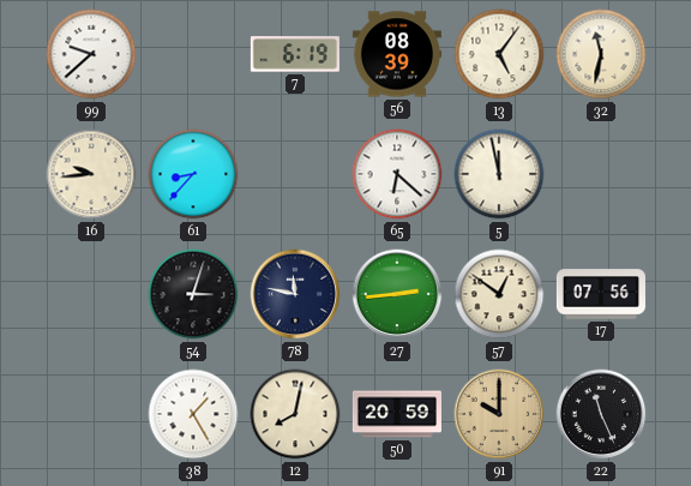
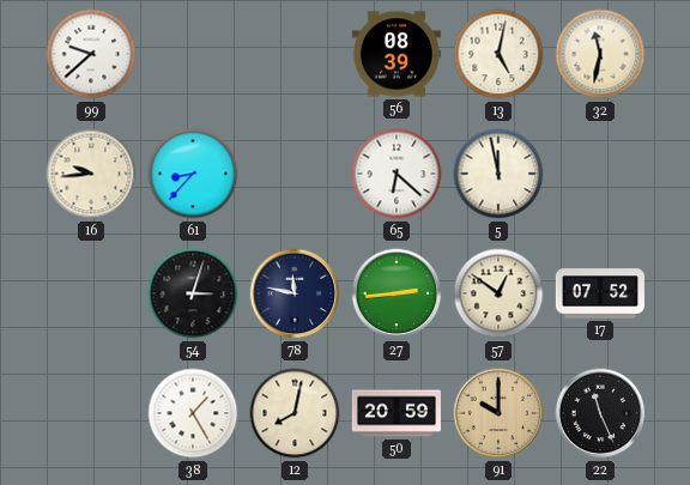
7: 6:19 -> none (295, 54)
13: 5:06 -> 5:02 (498, 54)
17: 07:56 -> 07:52 (600, 293)
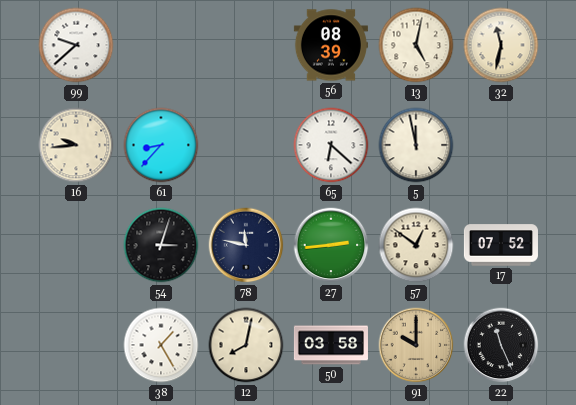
50: 20:59 -> 03:58 (331, 345)
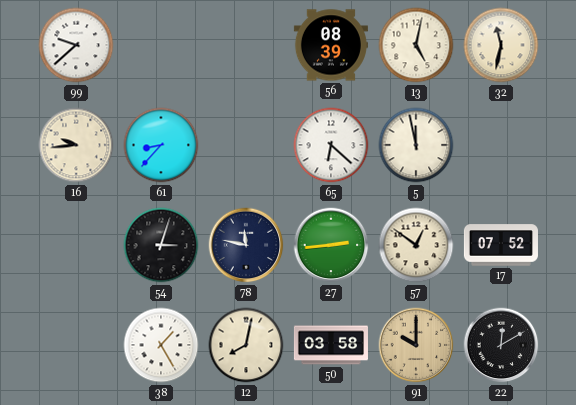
22: 11:26 -> 12:10 (501, 345)
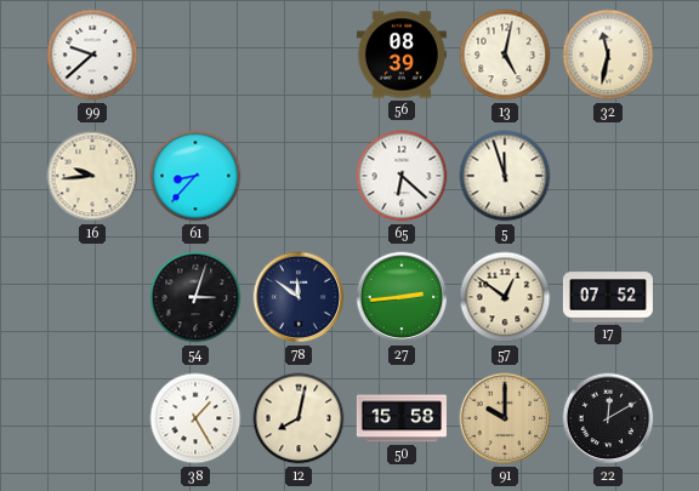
5: 11:58 -> 11:57 (505, 176)
78: 11:47 -> 11:51 (299, 297)
50: 03:58 -> 15:58 (402, 418)
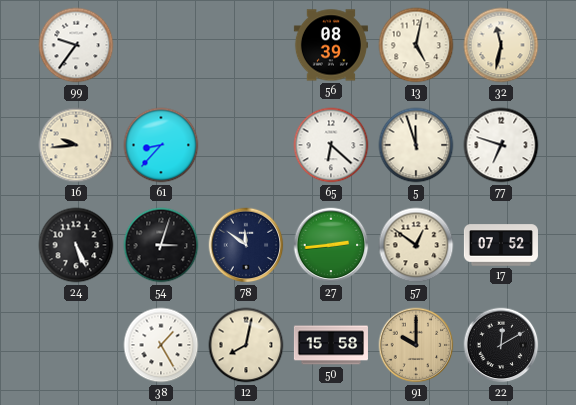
99: 9:38 -> 9:36 (76, 45)
77: none -> 6:48 (501, 145)
24: none -> 5:26 (76, 245)
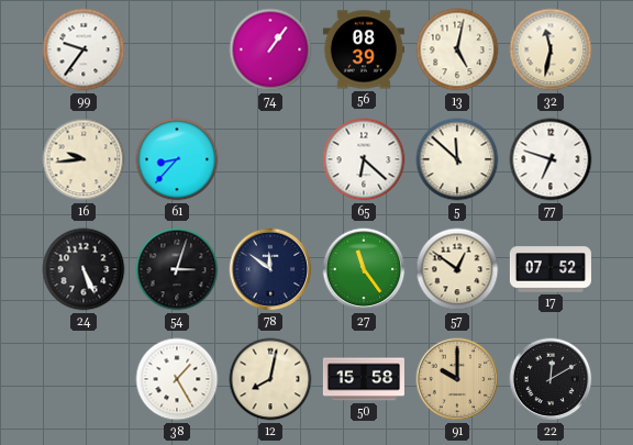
74: none -> 1:06 (270, 49)
5: 11:57 -> 11:52 (457, 159)
27: 2:44 -> 11:24 (364, 269)
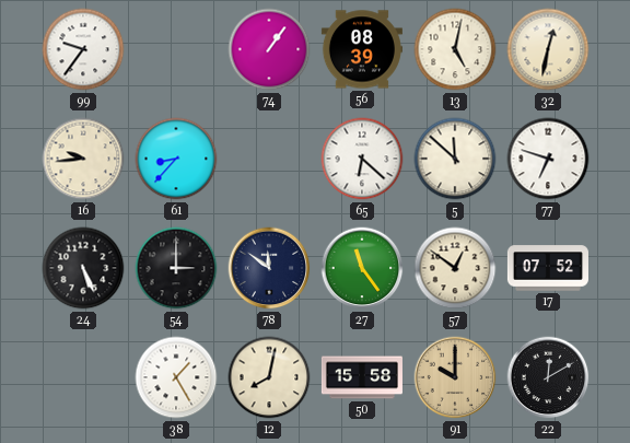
32: 11:32 -> 12:32 (548, 49)
54: 3:03 -> 3:00 (176, 268)
